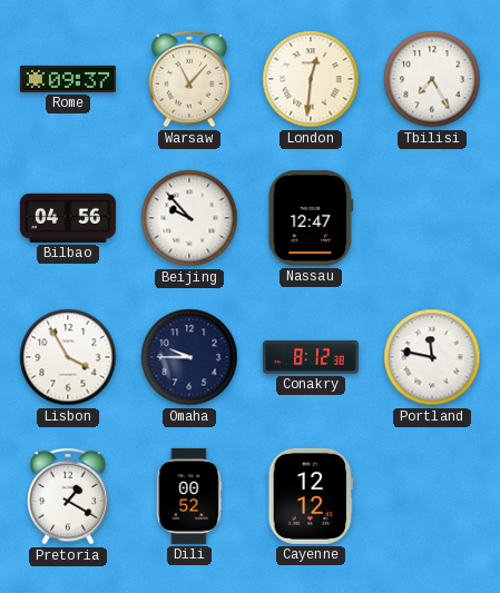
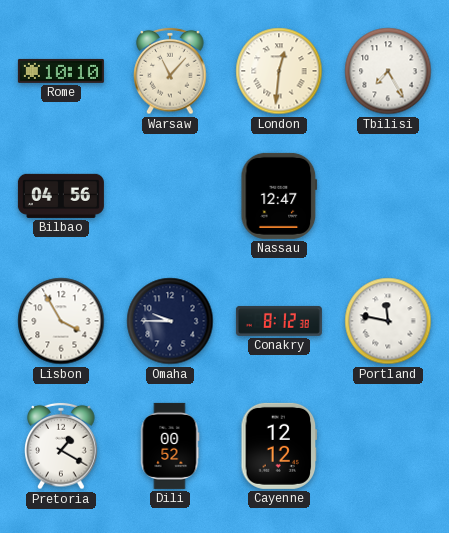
Rome: 09:37 -> 10:10 (61, 71)
Beijing: 9:53 -> none (189, 218)
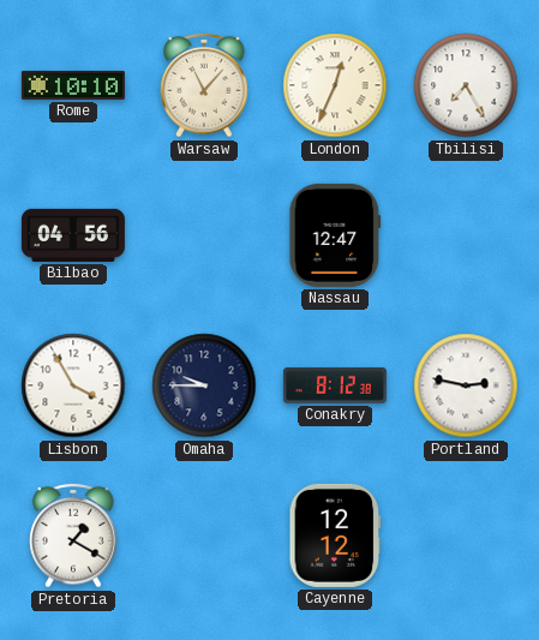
London: 12:31 -> 12:34 (335, 85)
Portland: 11:47 -> 2:47 (466, 385)
Dili: 00:52 -> none (170, 446)
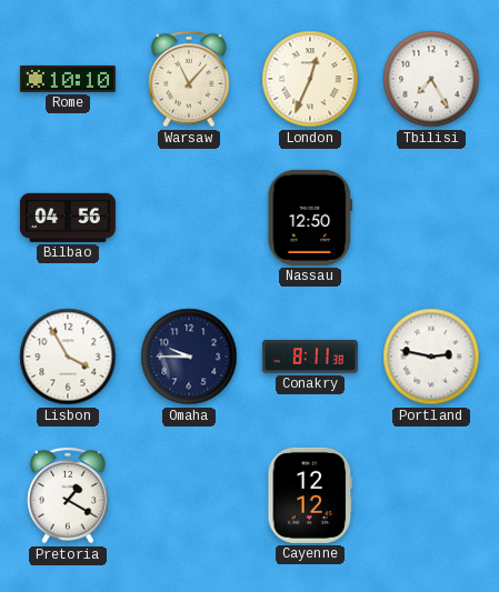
Nassau: 12:47 -> 12:50 (310, 218)
Conakry: 8:12 -> 8:11 (310, 357)
